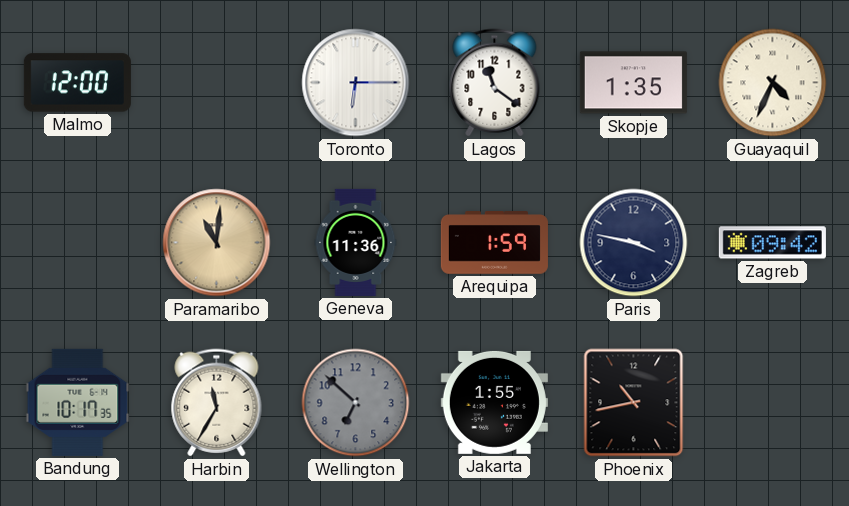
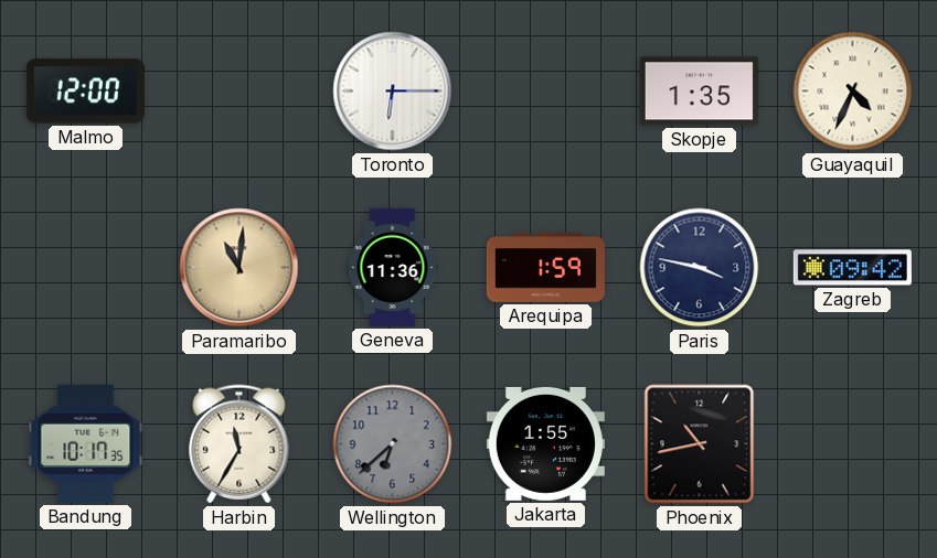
Lagos: 11:21 -> none (495, 83)
Wellington: 6:52 -> 6:38 (393, 444)
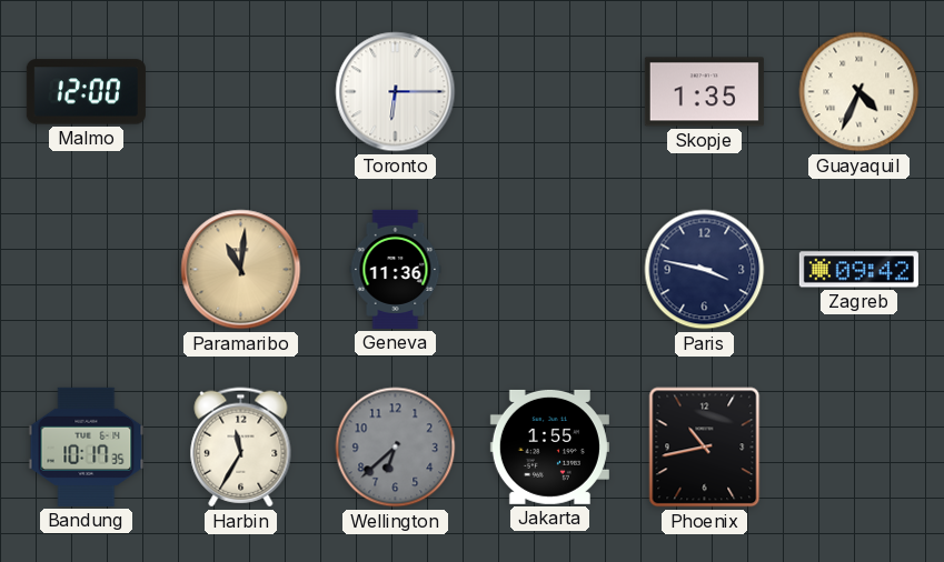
Arequipa: 1:59 -> none (545, 268)
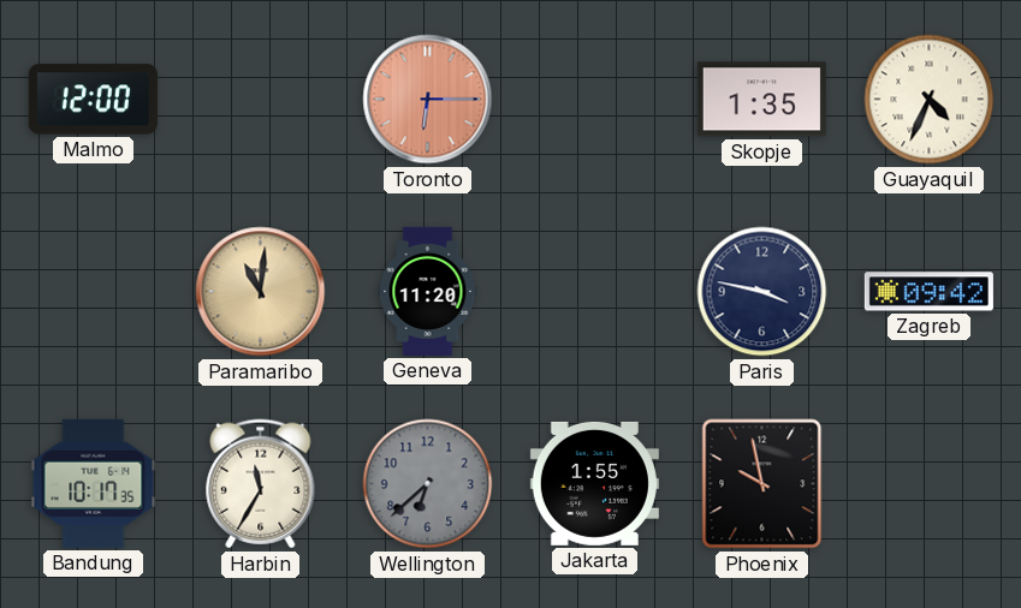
Toronto dial: white -> salmon (428, 100)
Geneva: 11:36 -> 11:20 (428, 291)
Phoenix: 10:43 -> 9:58 (762, 484)
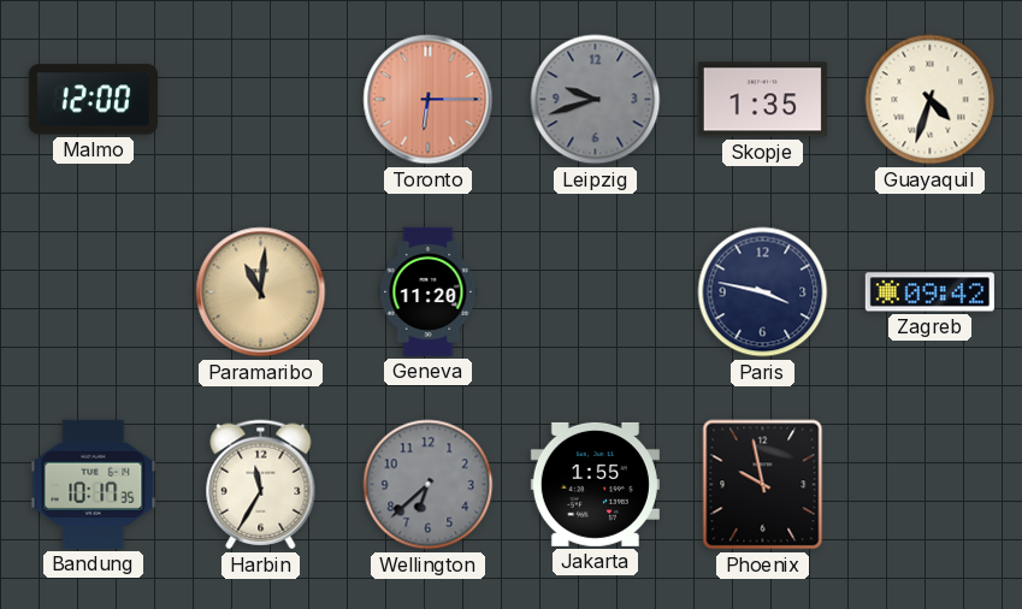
Leipzig: none -> 9:42 (596, 100)
Guayaquil: 4:34 -> 4:33 (931, 100)
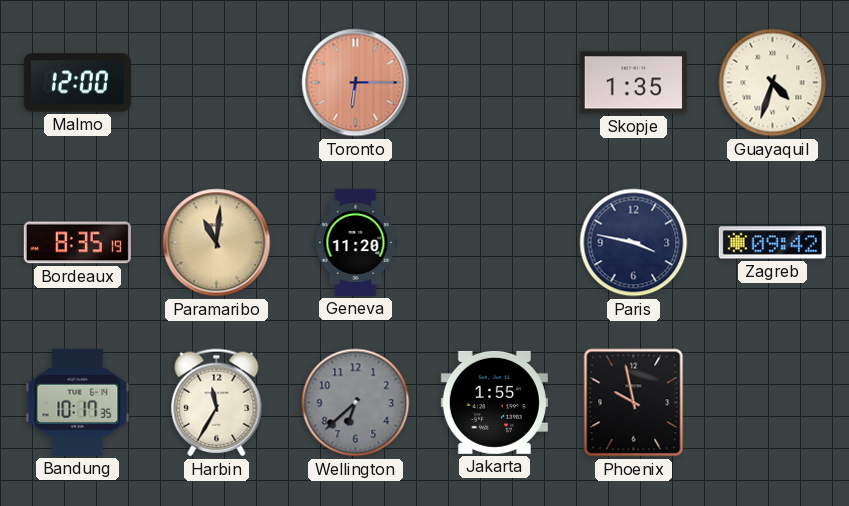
Leipzig: 9:42 -> none (596, 100)
Bordeaux: none -> 8:35 (77, 243)
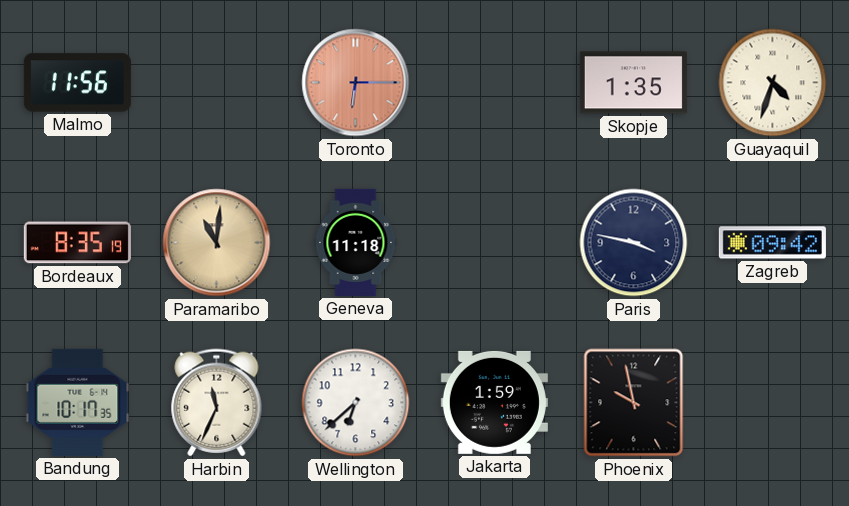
Malmo: 12:00 -> 11:56 (77, 83)
Geneva: 11:20 -> 11:18 (356, 242)
Harbin: 11:35 -> 11:34 (217, 403)
Wellington dial: grey -> white (356, 403)
Jakarta: 1:55 -> 1:59 (494, 402)
